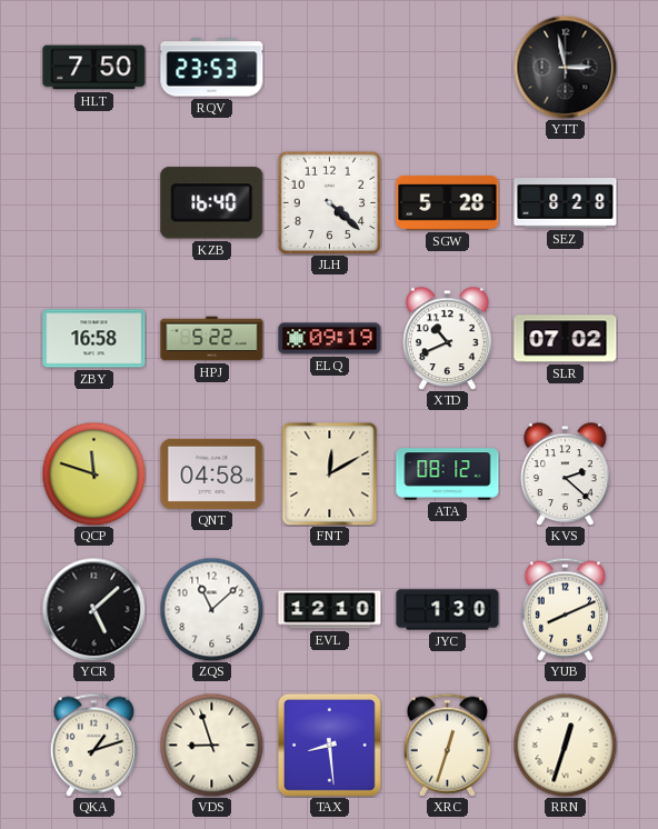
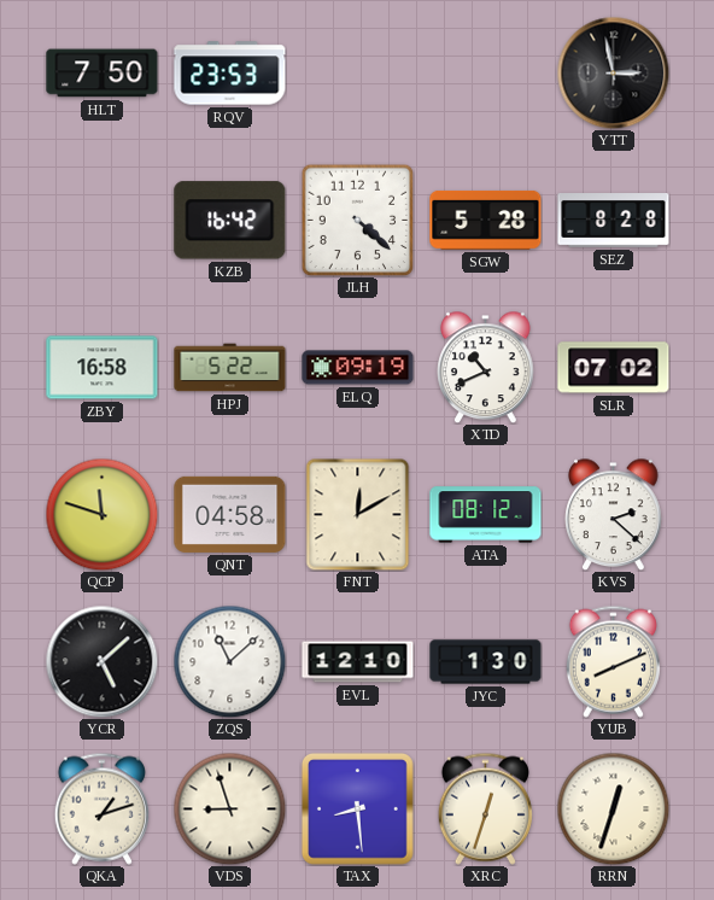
KZB: 16:40 -> 16:42 (230, 221)
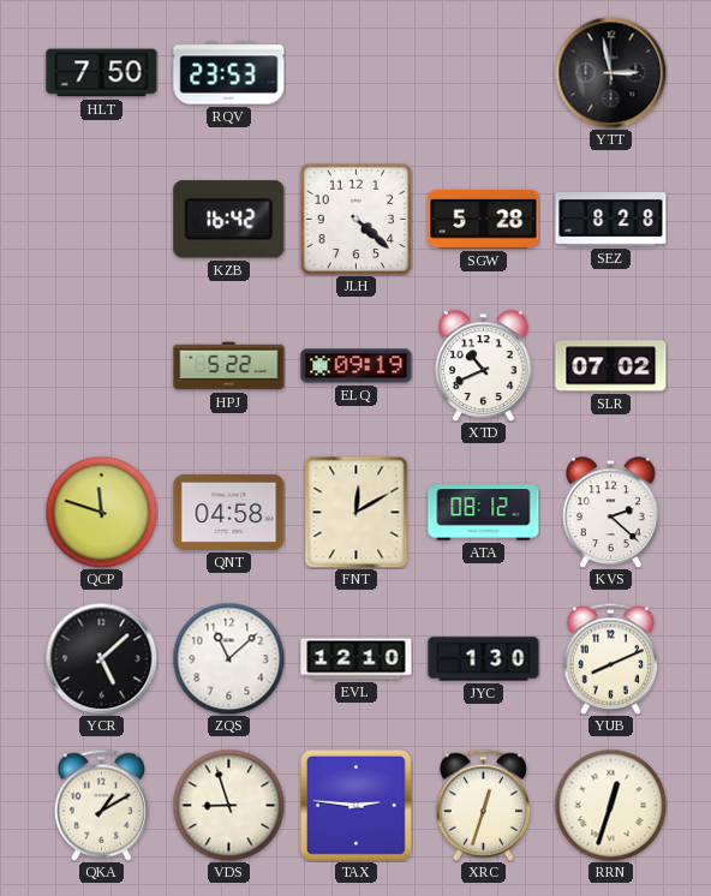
ZBY: 16:58 -> none (103, 368)
QKA: 1:12 -> 1:10 (101, 805)
TAX: 8:29 -> 2:46 (355, 805)
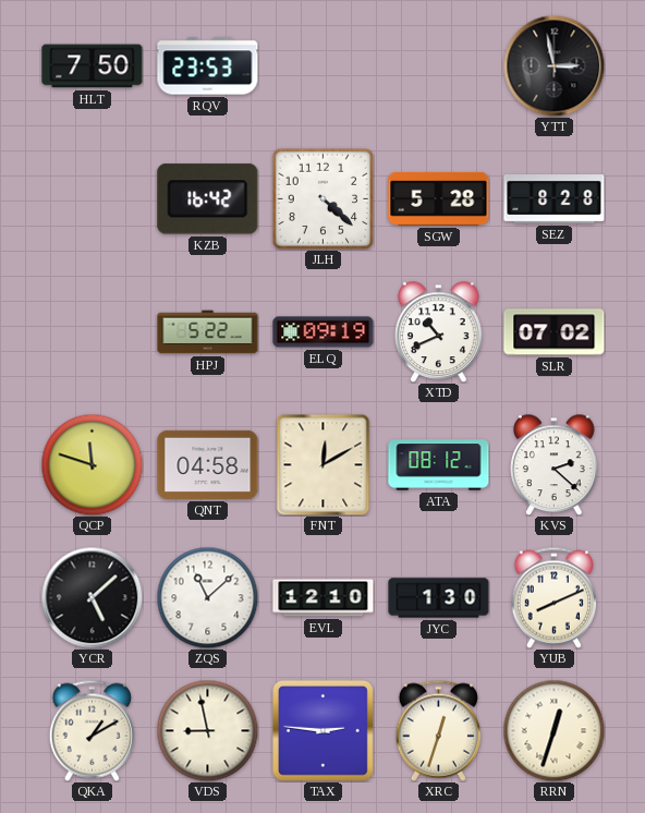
VDS: 8:57 -> 8:58 (207, 730)
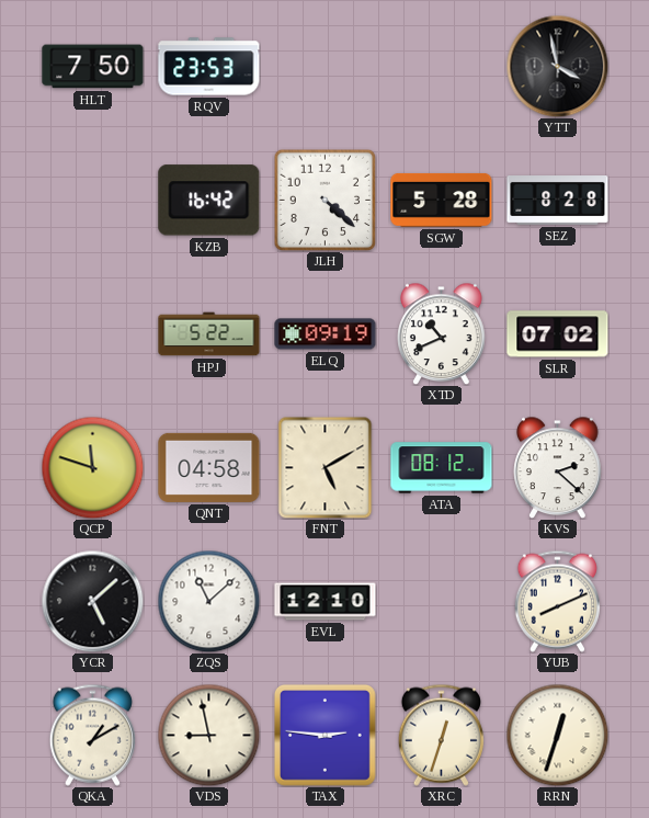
YTT: 2:58 -> 3:58 (557, 66)
FNT: 12:10 -> 5:10 (326, 467)
JYC: 1:30 -> none (439, 598)
